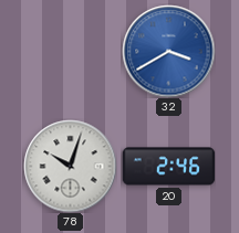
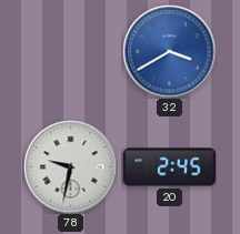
78: 10:03 -> 9:32 (70, 166)
20: 2:46 -> 2:45 (169, 167)
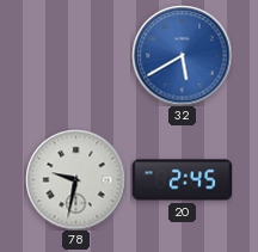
32: 3:40 -> 5:40 (182, 55)
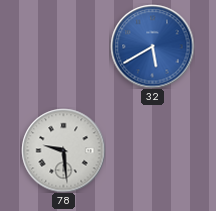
78: 9:32 -> 9:29 (63, 150)
20: 2:45 -> none (182, 180)
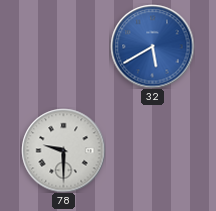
78: 9:29 -> 9:30 (63, 150)
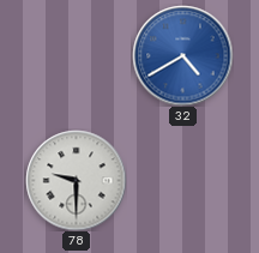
32: 5:40 -> 4:40 (182, 55)
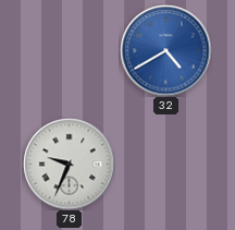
78: 9:30 -> 9:34 (69, 164)
